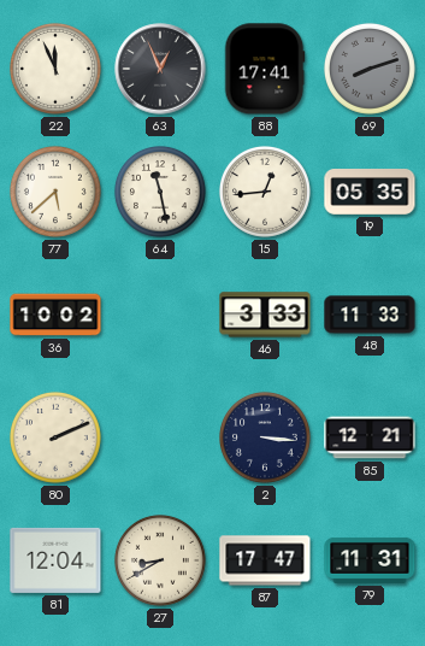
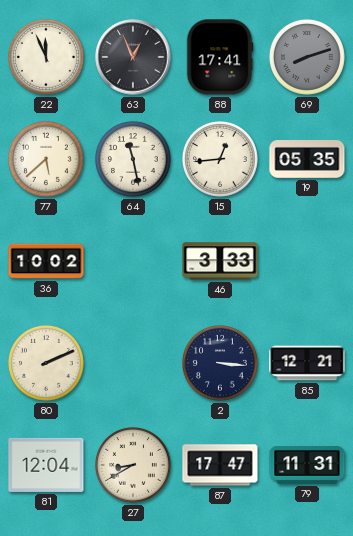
48: 11:33 -> none (370, 315)
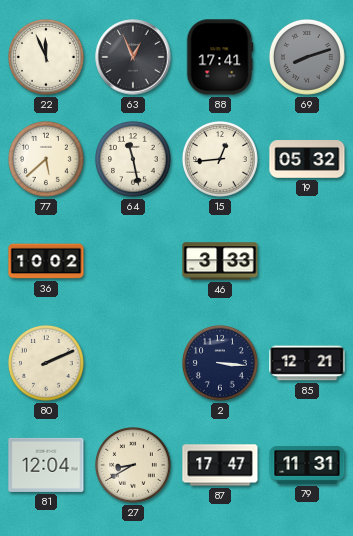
19: 05:35 -> 05:32 (307, 160)
